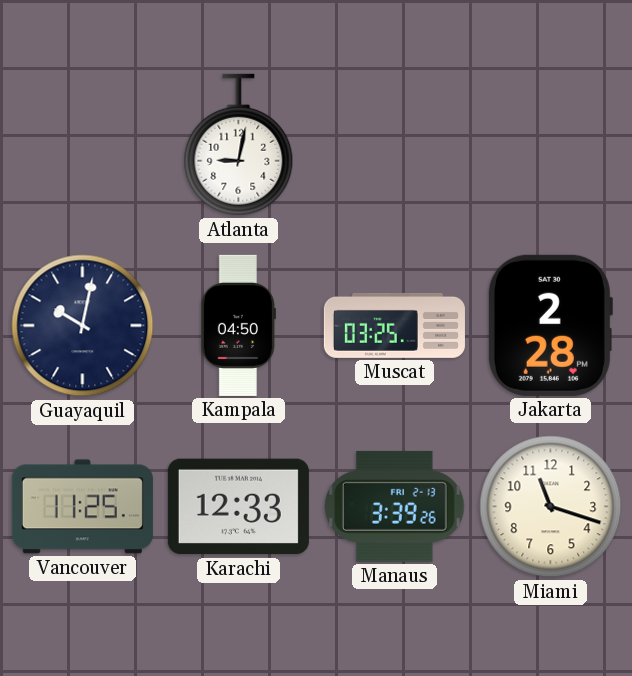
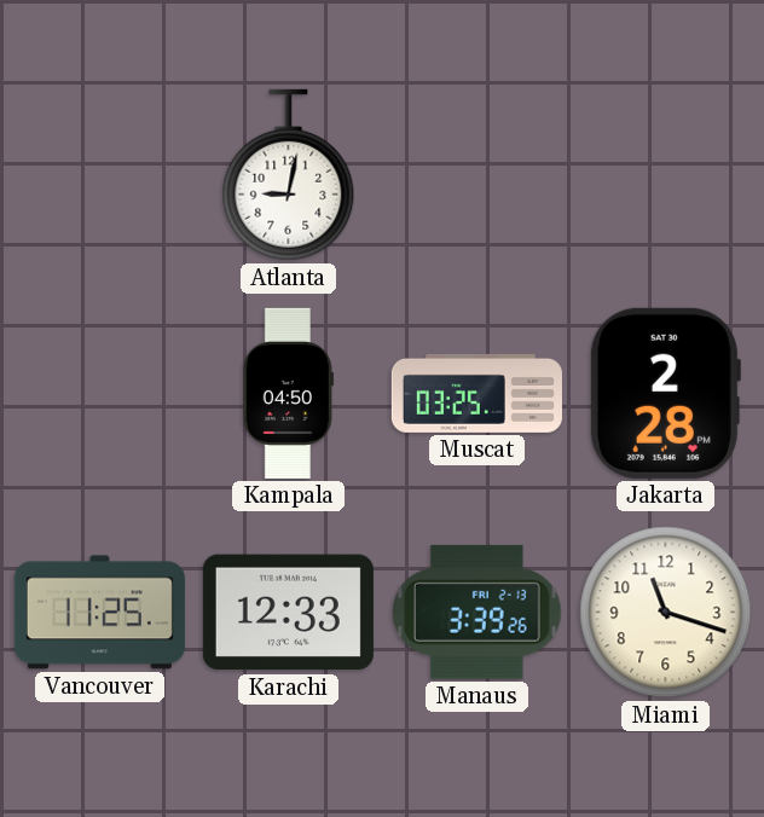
Guayaquil: 10:02 -> none (83, 326)
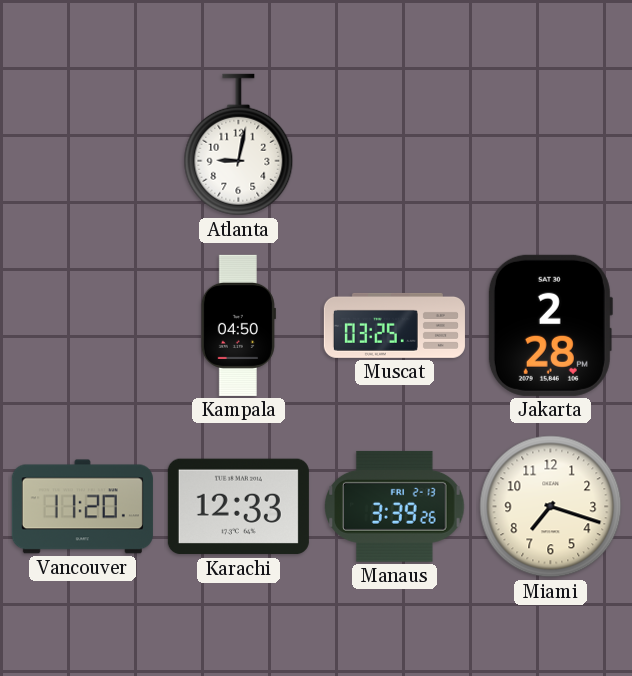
Vancouver: 11:25 -> 11:20 (82, 507)
Miami: 11:18 -> 7:18 (551, 507)
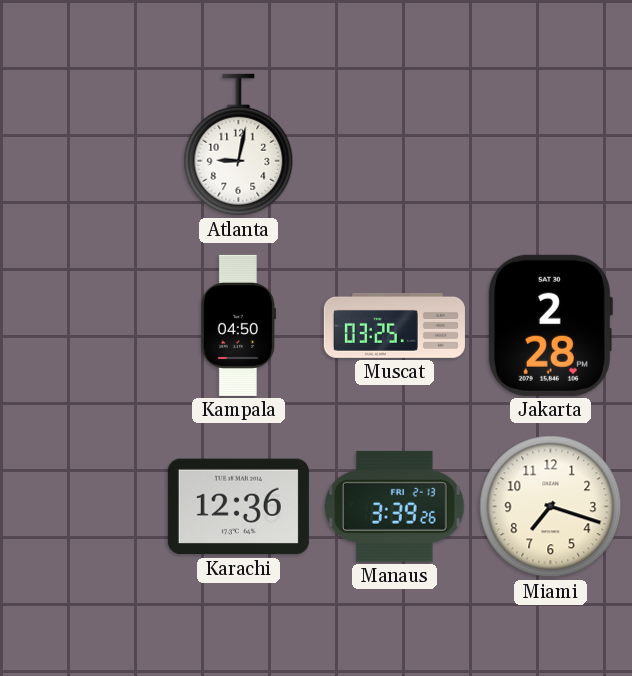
Vancouver: 11:20 -> none (82, 507)
Karachi: 12:33 -> 12:36 (238, 507)
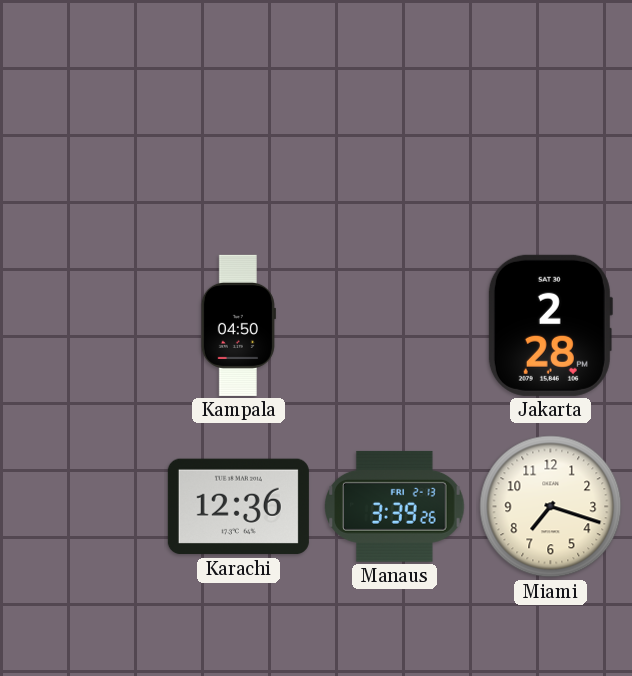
Atlanta: 9:02 -> none (239, 145)
Muscat: 03:25 -> none (394, 325)
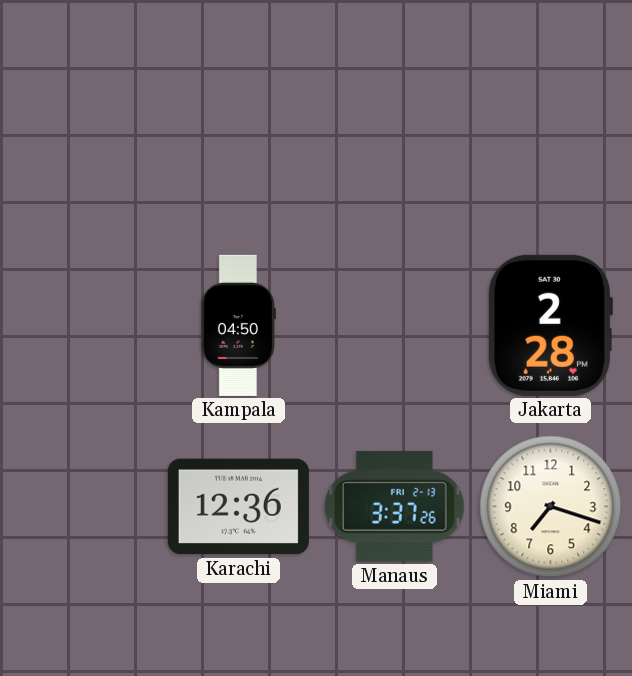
Manaus: 3:39 -> 3:37 (395, 506)
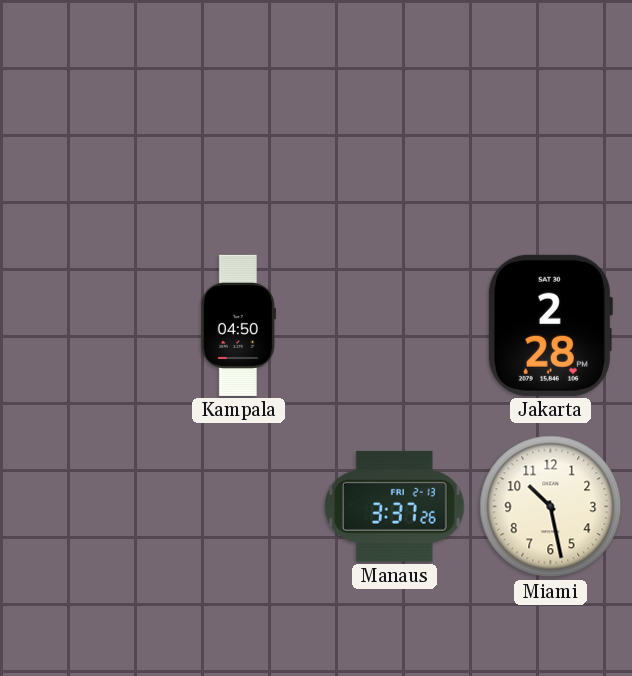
Karachi: 12:36 -> none (238, 507)
Miami: 7:18 -> 10:28 (551, 507)
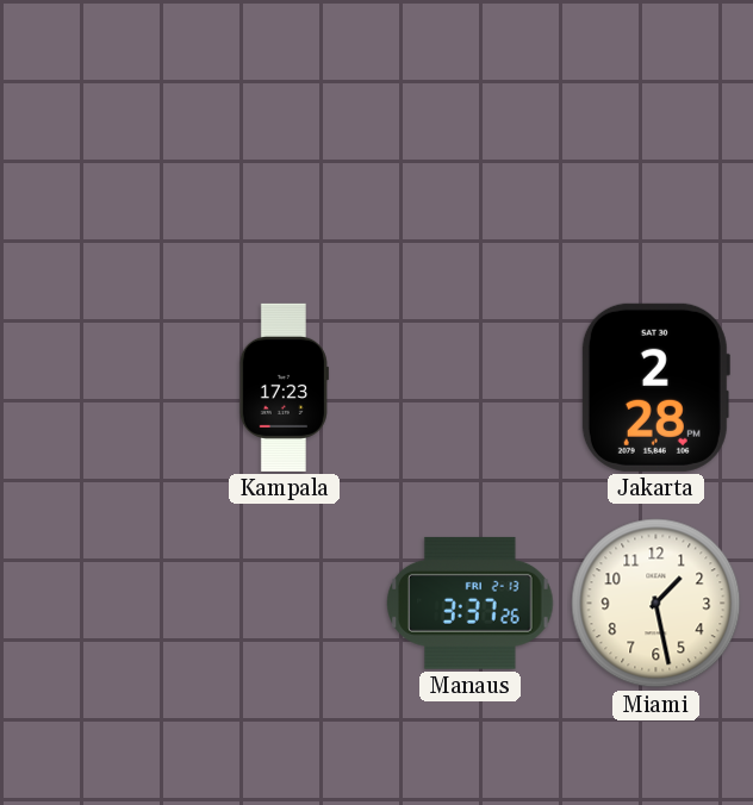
Kampala: 04:50 -> 17:23 (284, 387)
Miami: 10:28 -> 1:28 (656, 604)
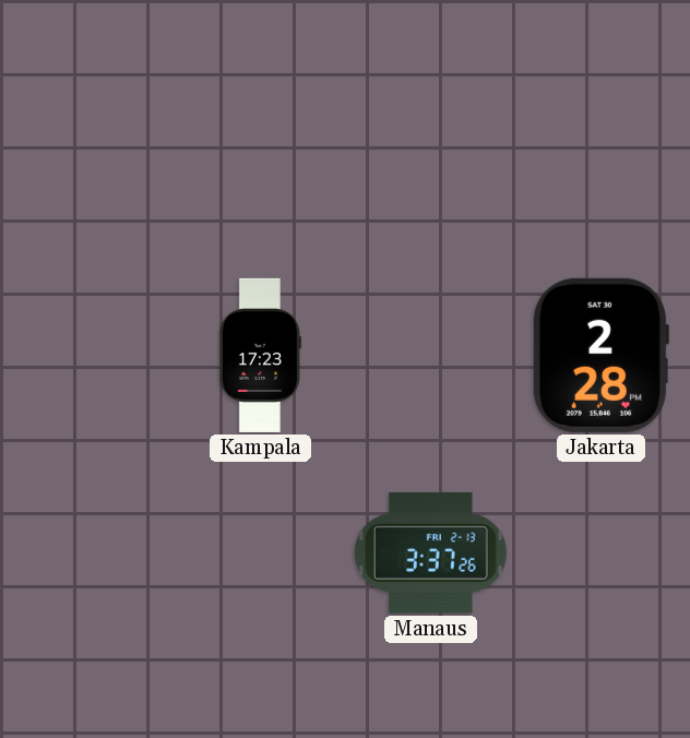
Miami: 1:28 -> none (656, 604)
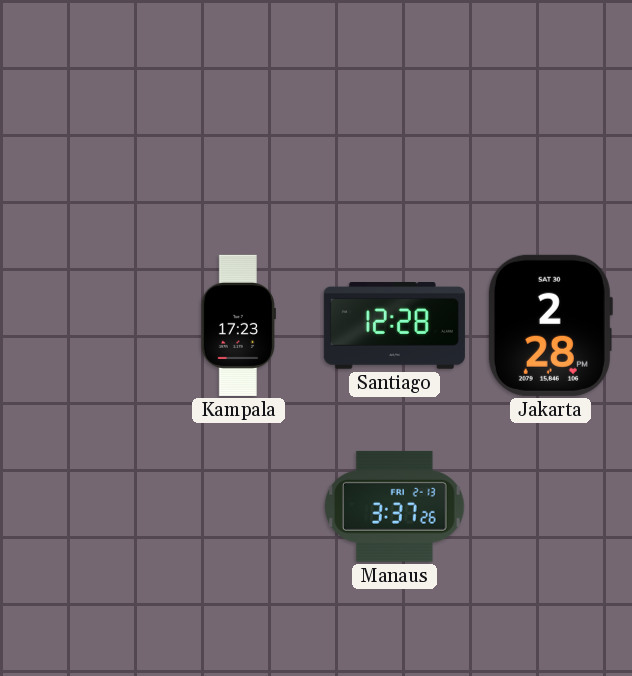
Santiago: none -> 12:28 (394, 326)
